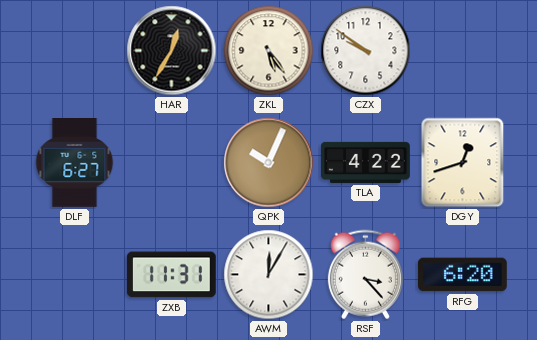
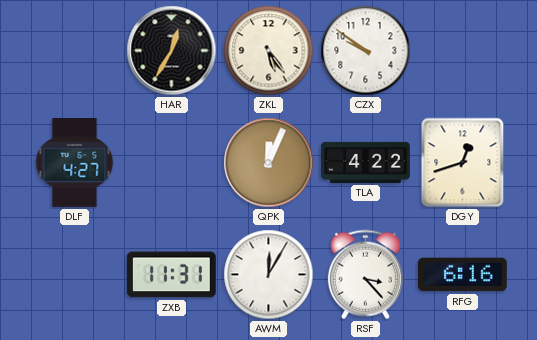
DLF: 6:27 -> 4:27 (75, 163)
QPK: 10:04 -> 12:04 (269, 163)
RFG: 6:20 -> 6:16 (462, 275)
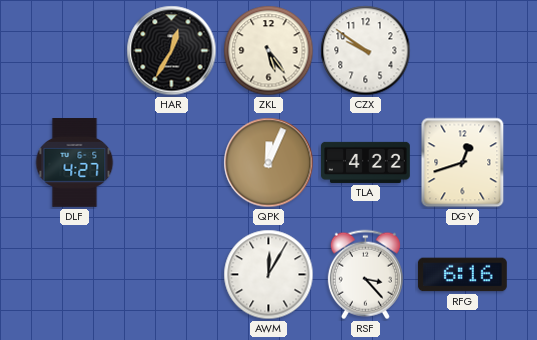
ZXB: 11:31 -> none (171, 275)
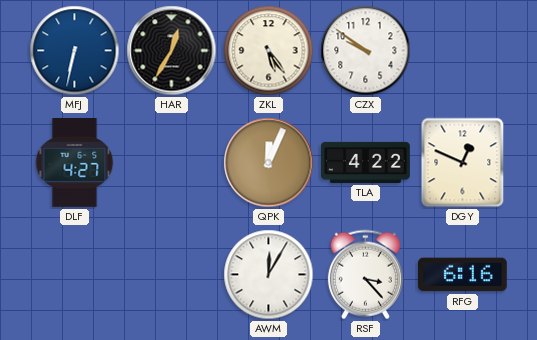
MFJ: none -> 6:32 (75, 51)
DGY: 12:42 -> 12:49 (463, 163)
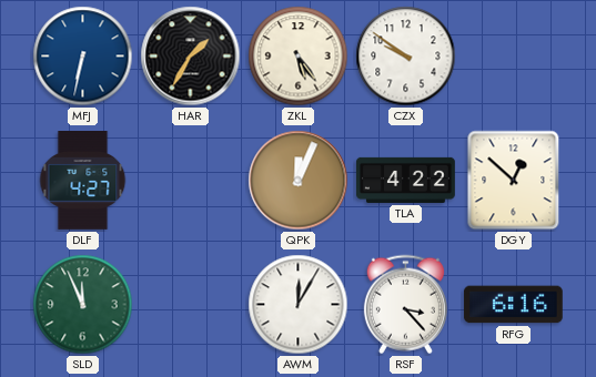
HAR: 12:35 -> 1:35 (191, 57)
DGY: 12:49 -> 12:52 (514, 181)
SLD: none -> 11:56 (83, 305)
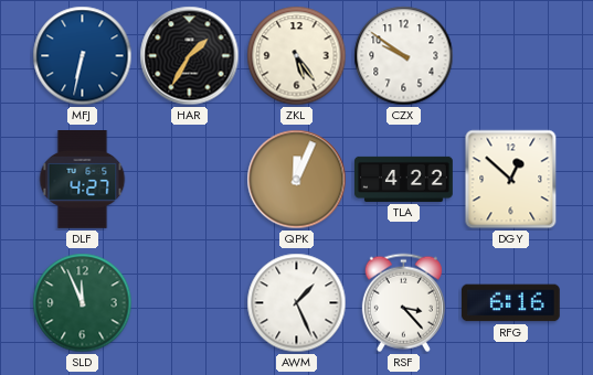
AWM: 12:05 -> 1:26 (297, 303)
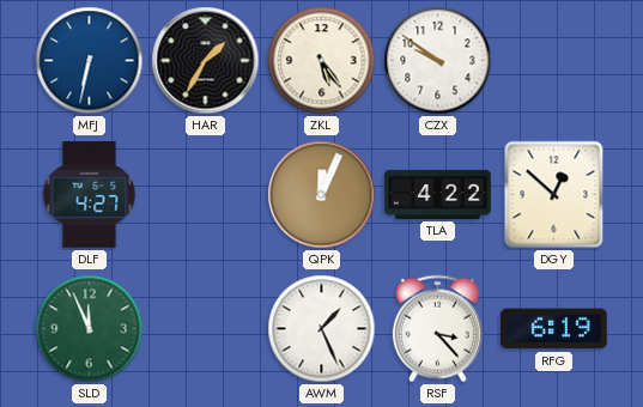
RFG: 6:16 -> 6:19 (553, 329)
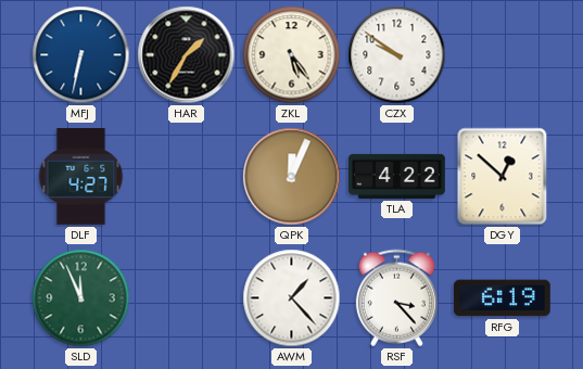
AWM: 1:26 -> 1:23 (292, 298)
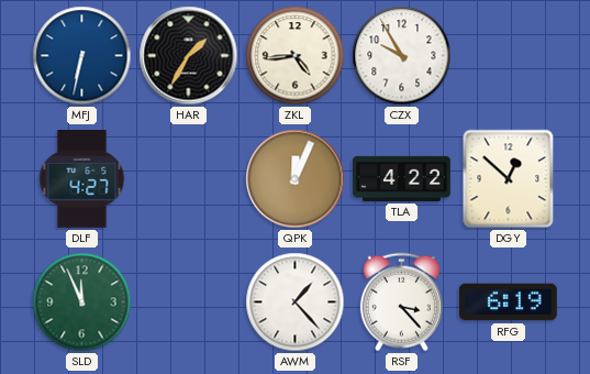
ZKL: 5:24 -> 4:44 (296, 56)
CZX: 9:51 -> 9:55 (402, 56)
